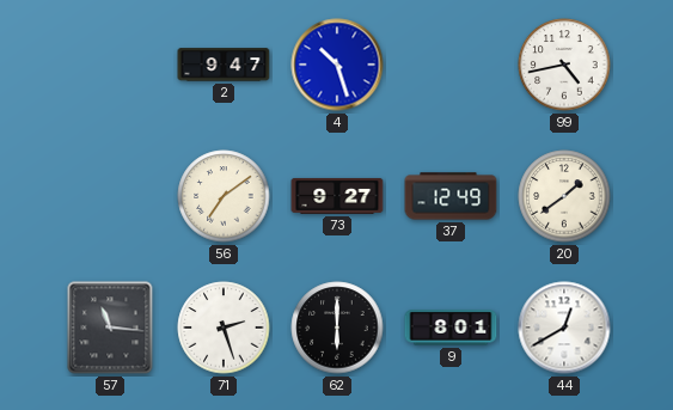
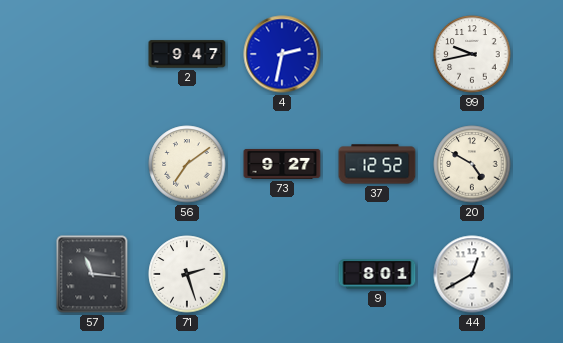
4: 10:27 -> 2:32 (282, 54)
99: 4:43 -> 9:43 (472, 54)
37: 12:49 -> 12:52 (377, 164)
20: 1:39 -> 4:50 (472, 164)
62: 6:00 -> none (337, 328)
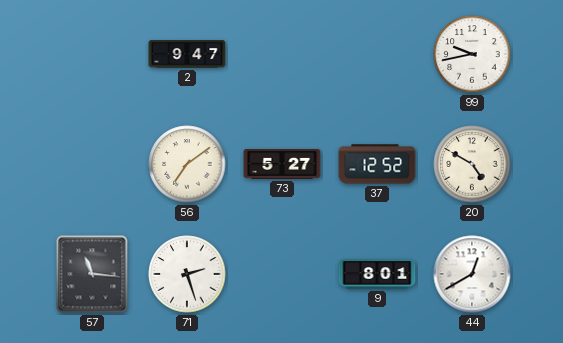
4: 2:32 -> none (282, 54)
73: 9:27 -> 5:27 (282, 164)
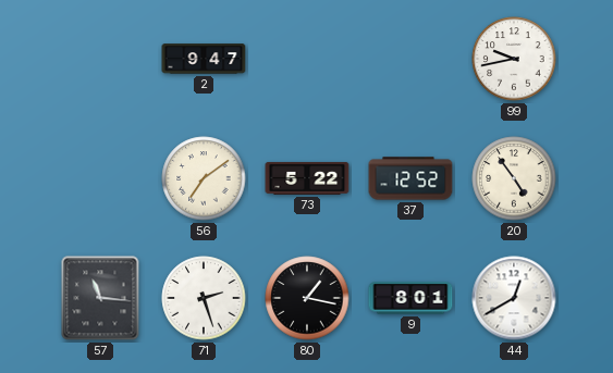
73: 5:27 -> 5:22 (307, 178)
20: 4:50 -> 4:54 (514, 178)
80: none -> 1:17 (307, 298)
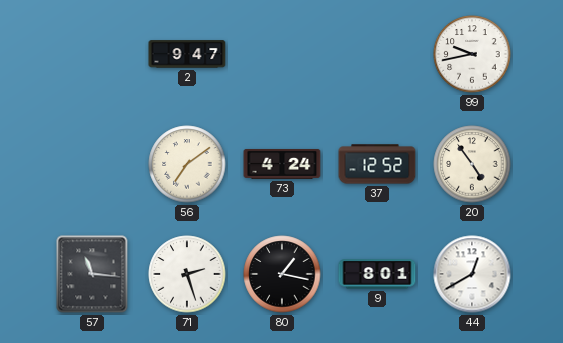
73: 5:22 -> 4:24 (282, 164)
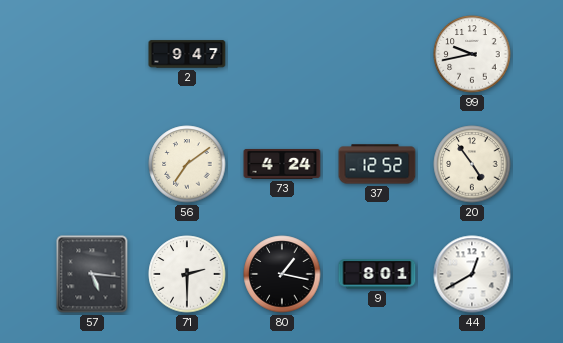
57: 11:16 -> 5:16 (92, 274)
71: 2:27 -> 2:30 (187, 274)
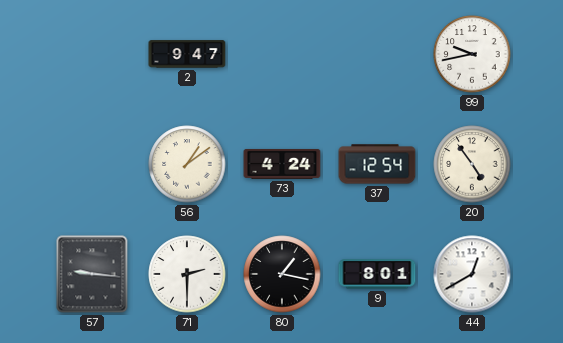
56: 7:09 -> 1:09 (187, 164)
37: 12:52 -> 12:54 (377, 164)
57: 5:16 -> 9:16 (92, 274)
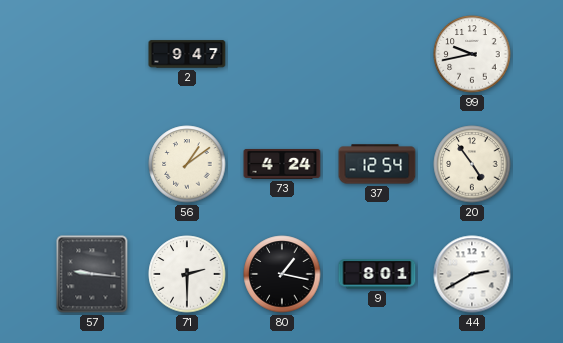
44: 12:40 -> 2:40 (472, 274)
